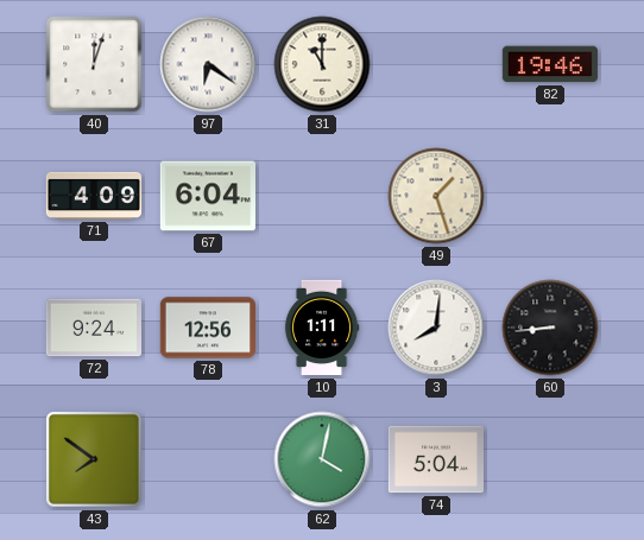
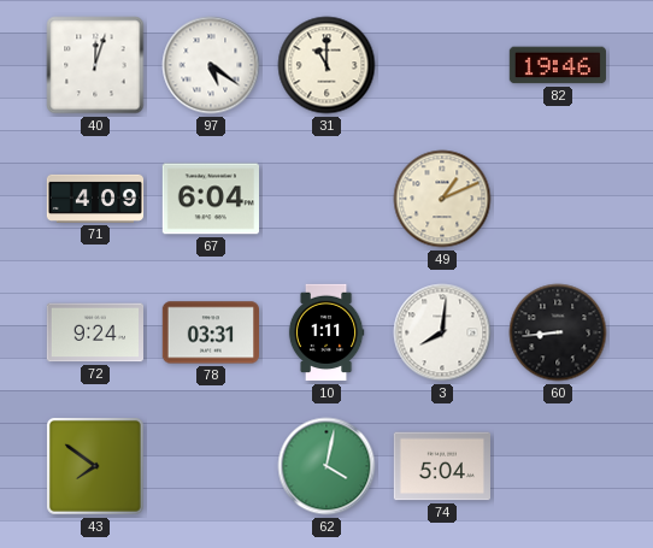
97: 6:21 -> 5:21 (211, 65)
49: 1:27 -> 1:11 (442, 199)
78: 12:56 -> 03:31 (210, 332)
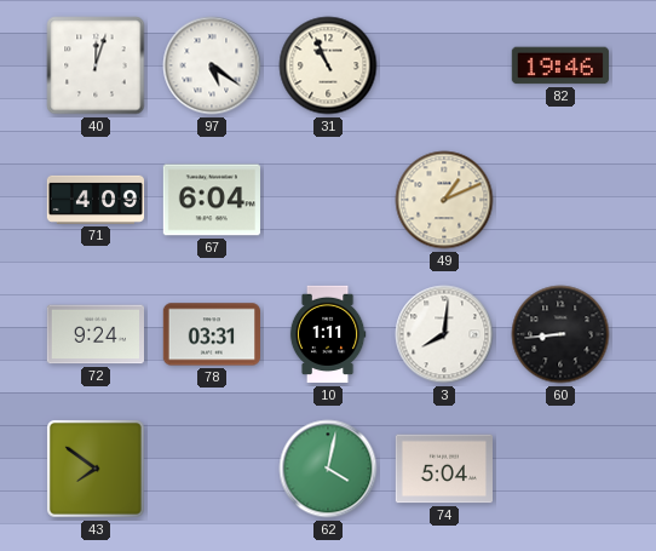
31: 11:00 -> 10:56 (328, 65)
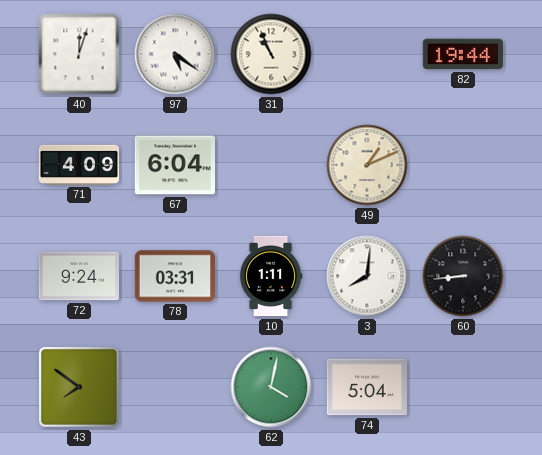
82: 19:46 -> 19:44 (462, 54)
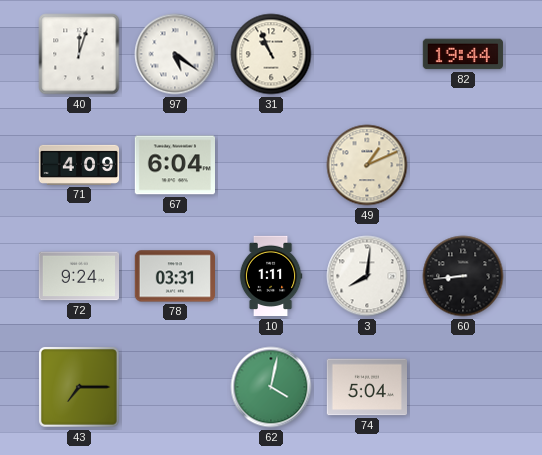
43: 7:51 -> 7:15 (79, 387)
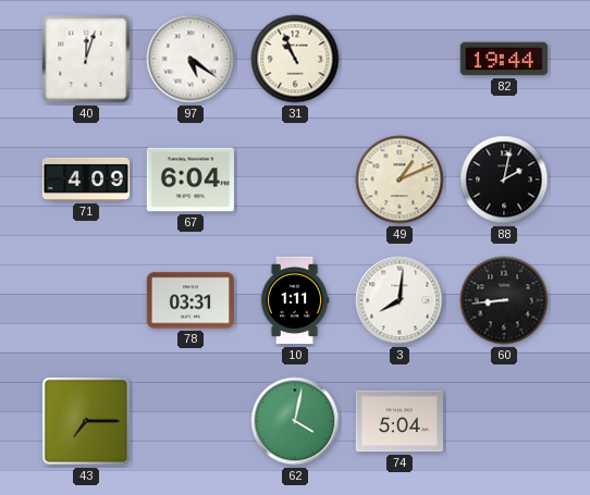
88: none -> 2:02 (504, 180)
72: 9:24 -> none (78, 276)
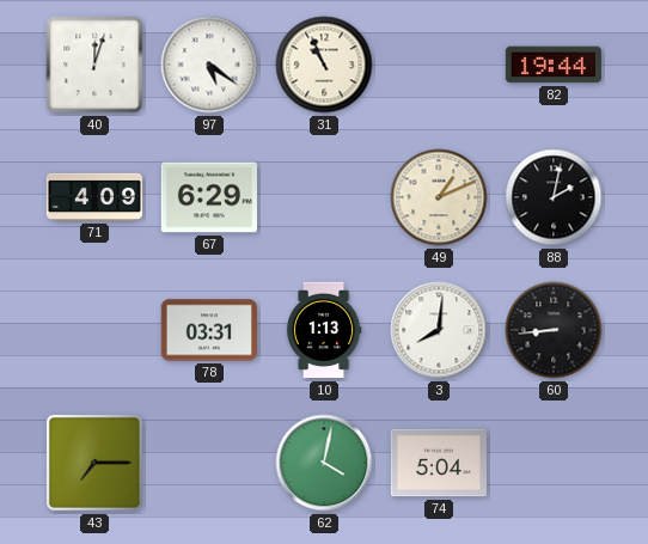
67: 6:04 -> 6:29 (208, 197)
10: 1:11 -> 1:13 (324, 330)
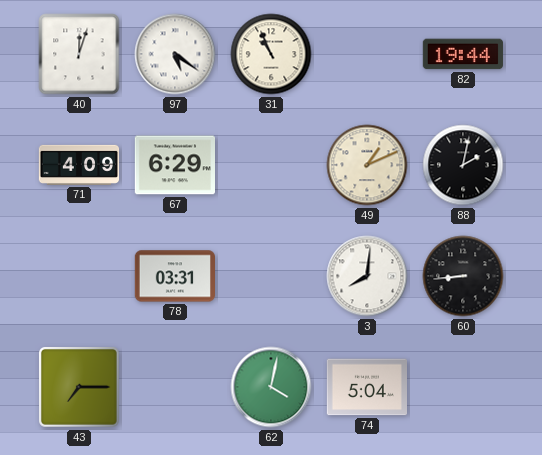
10: 1:13 -> none (324, 330)
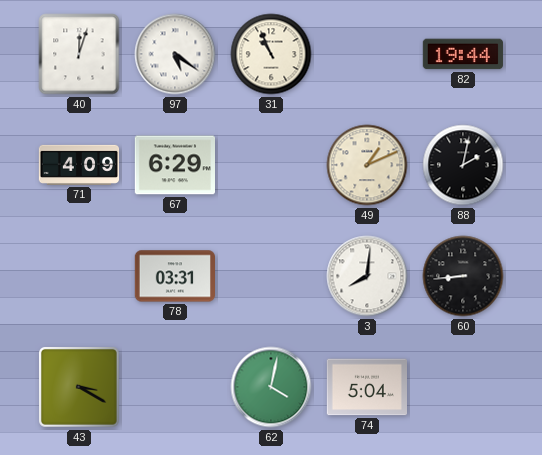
43: 7:15 -> 3:20 (79, 387)
